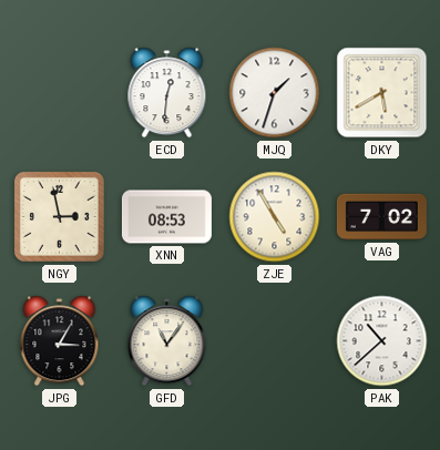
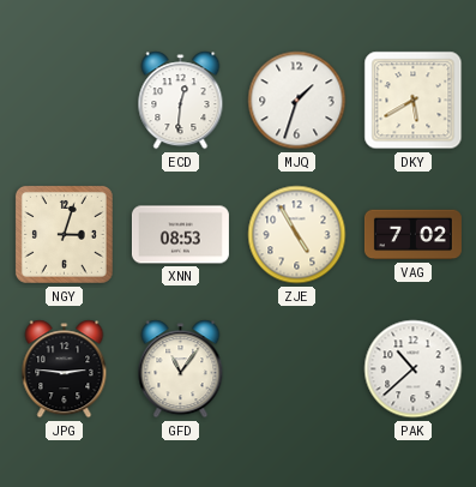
NGY: 2:58 -> 3:03 (64, 234)
JPG: 3:05 -> 2:46 (65, 369)
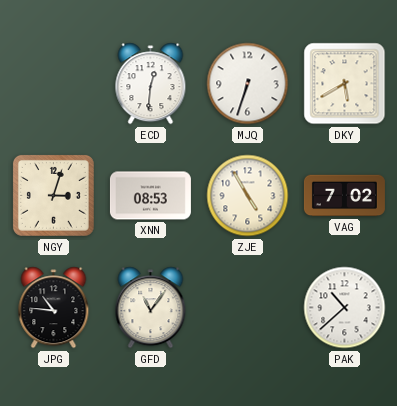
MJQ: 1:33 -> 6:33 (248, 84)
JPG: 2:46 -> 10:46 (54, 308)
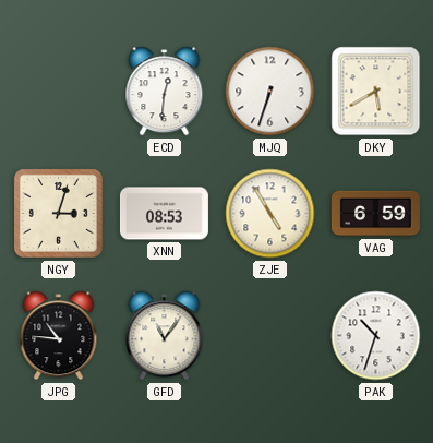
VAG: 7:02 -> 6:59 (375, 214)
PAK: 10:38 -> 10:33 (376, 336)
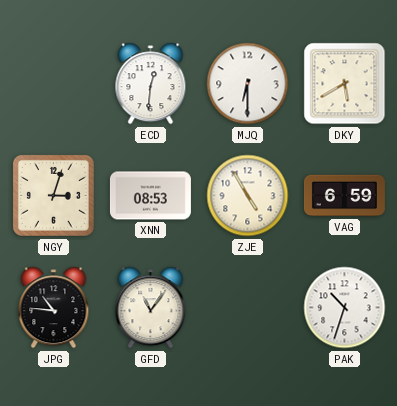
MJQ: 6:33 -> 6:30 (248, 84)
